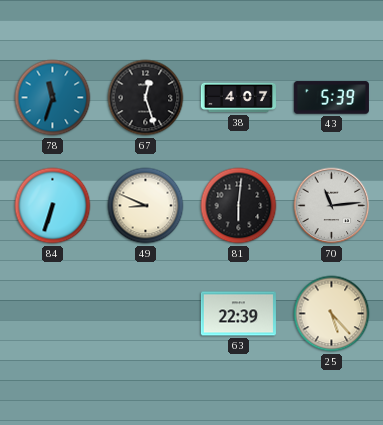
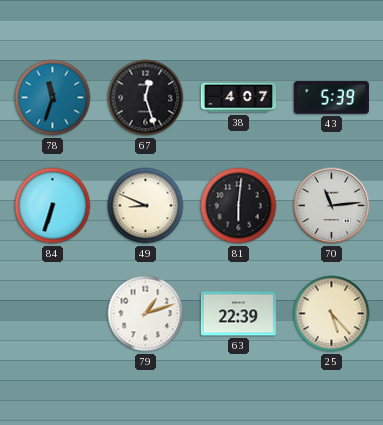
79: none -> 1:12 (146, 314)
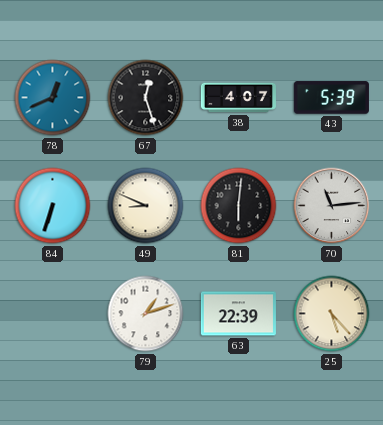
78: 11:33 -> 12:41 (53, 98)
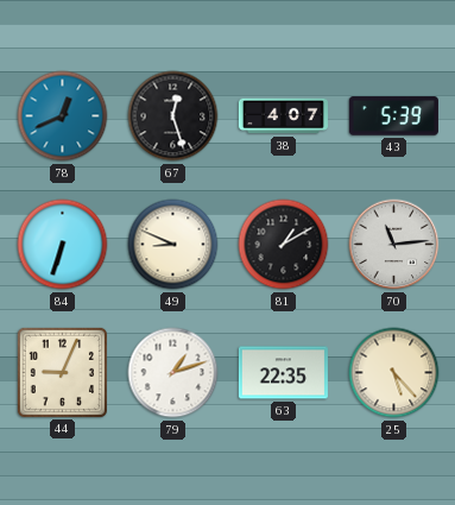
81: 6:01 -> 1:10 (284, 245)
44: none -> 9:04 (62, 372)
63: 22:39 -> 22:35 (283, 373)
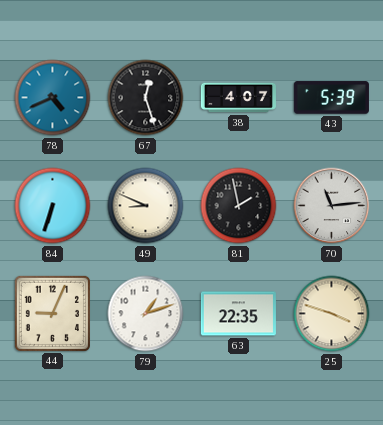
78: 12:41 -> 4:41 (53, 98)
81: 1:10 -> 1:58 (239, 206)
25: 5:23 -> 3:48 (332, 314)
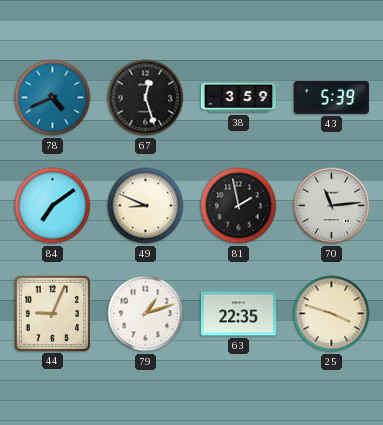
38: 4:07 -> 3:59 (238, 98)
84: 6:33 -> 7:09 (53, 206)
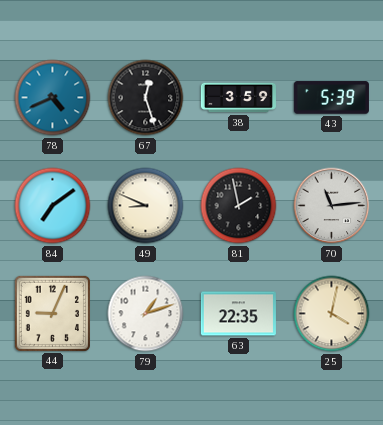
25: 3:48 -> 4:02 (332, 314)
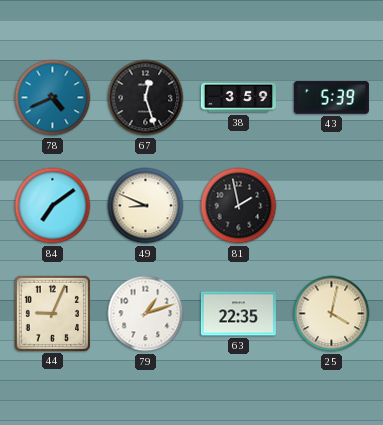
70: 11:14 -> none (332, 206)
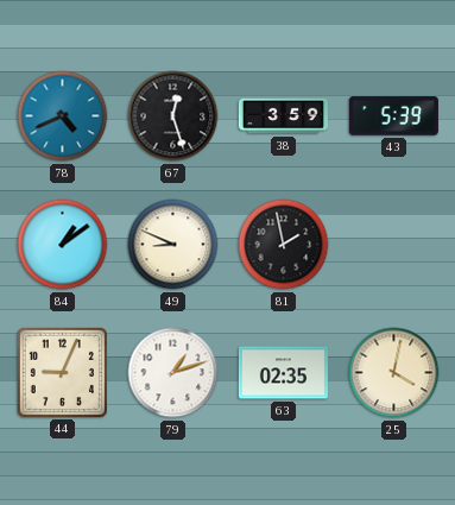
84: 7:09 -> 1:09 (63, 245)
63: 22:35 -> 02:35 (283, 373)
